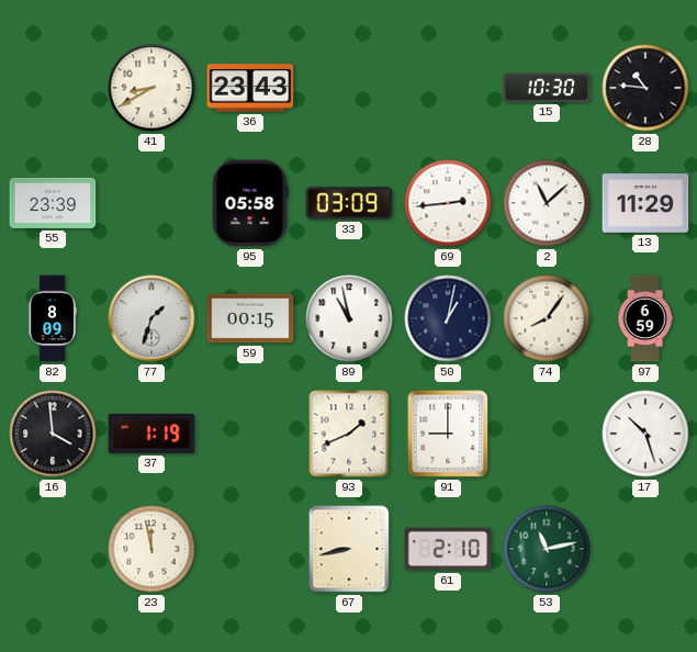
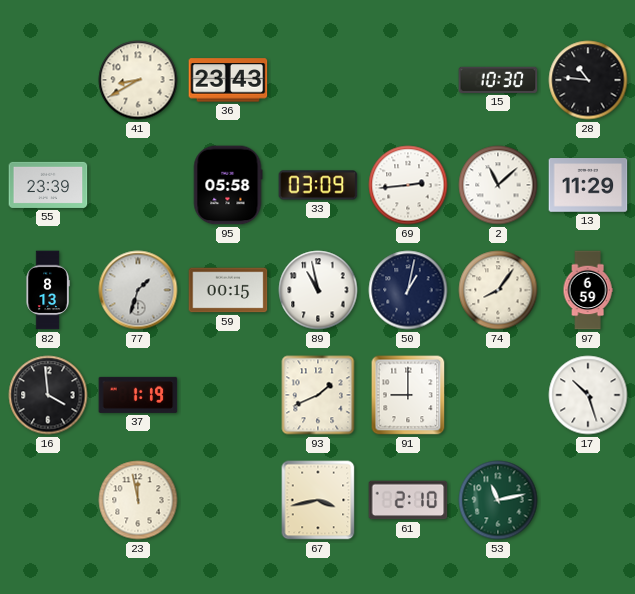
82: 8:09 -> 8:13 (48, 290)
67: 8:43 -> 3:43 (318, 500)
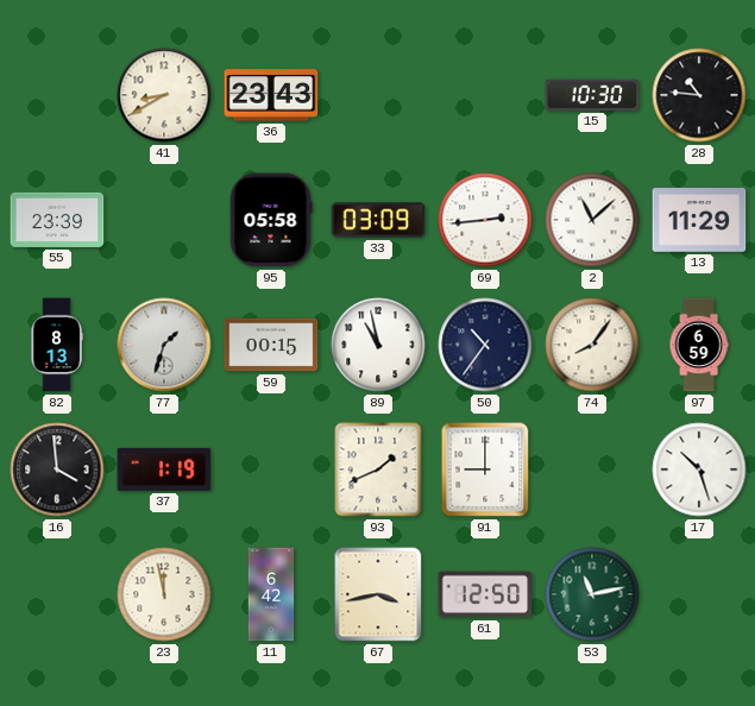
50: 1:02 -> 10:36 (485, 345)
11: none -> 6:42 (271, 594)
61: 2:10 -> 12:50 (485, 594)
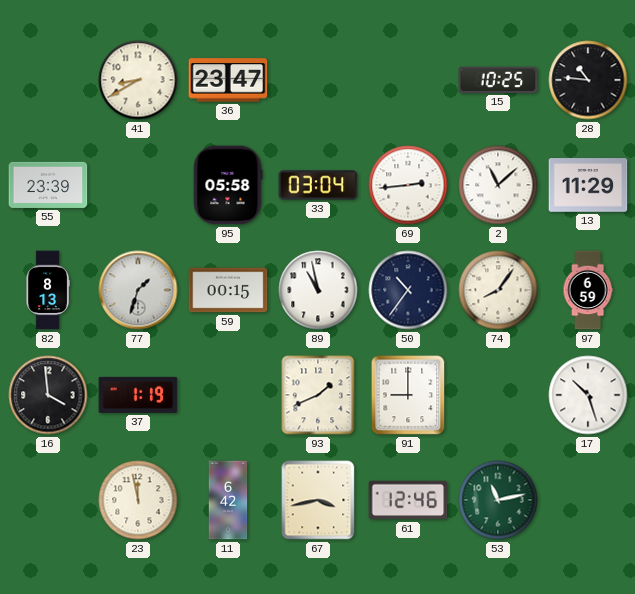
36: 23:43 -> 23:47 (228, 80)
15: 10:30 -> 10:25 (498, 80)
33: 03:09 -> 03:04 (318, 185)
61: 12:50 -> 12:46 (408, 500)
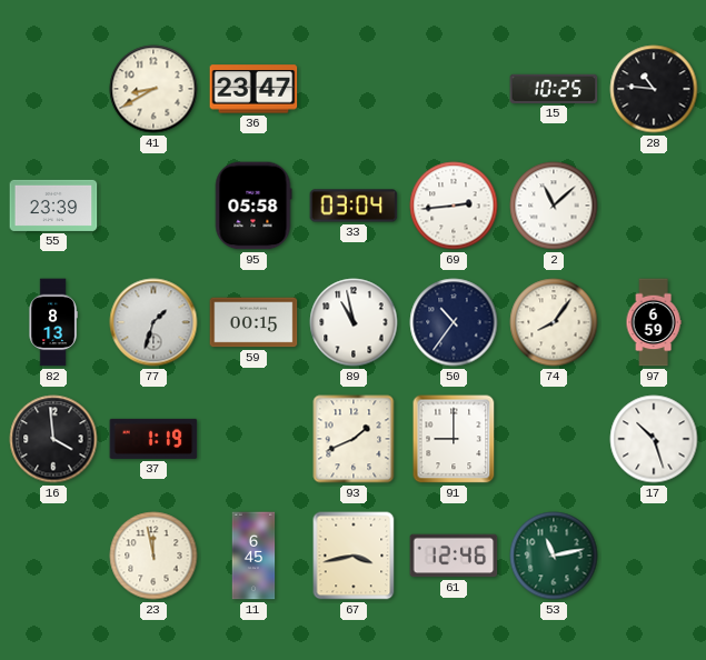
13: 11:29 -> none (588, 185)
11: 6:42 -> 6:45 (253, 556)
